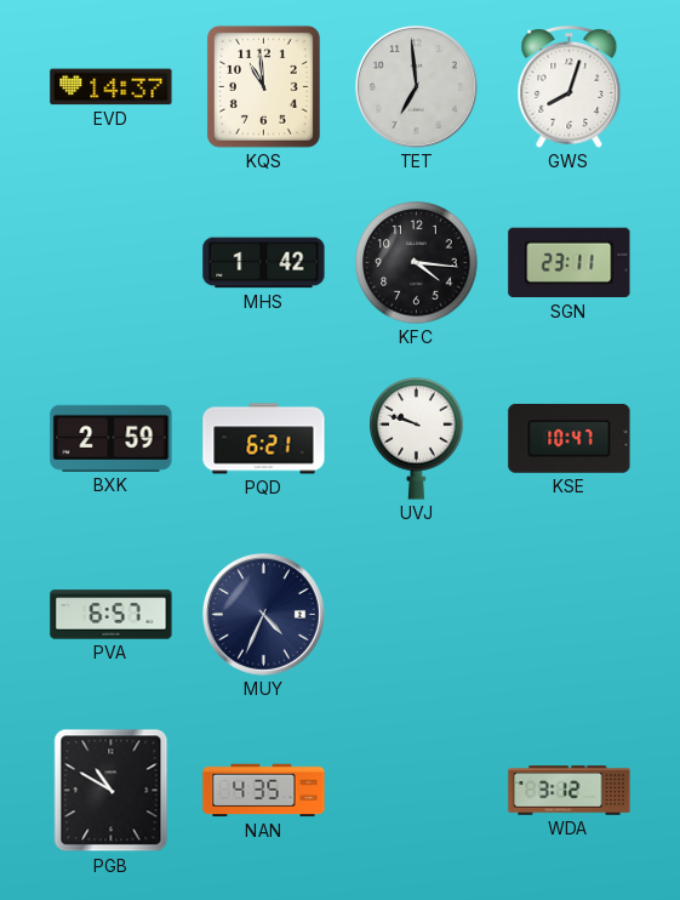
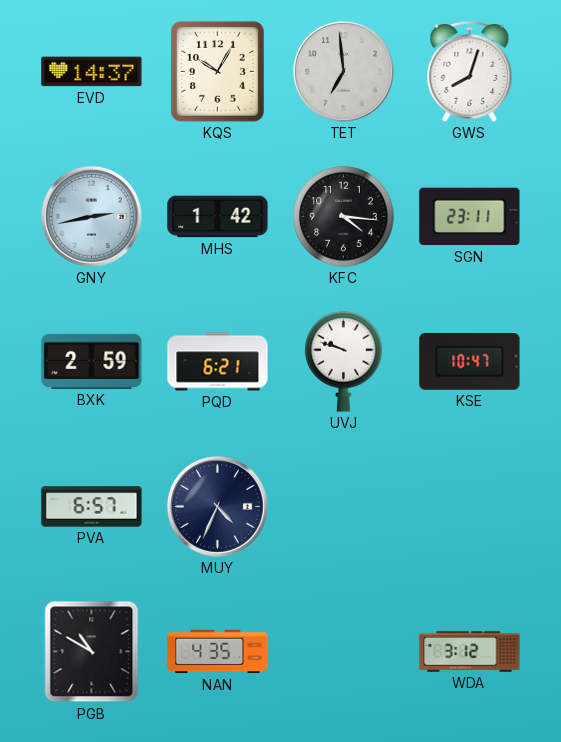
KQS: 10:59 -> 10:05 (217, 71)
GNY: none -> 2:43 (91, 216)
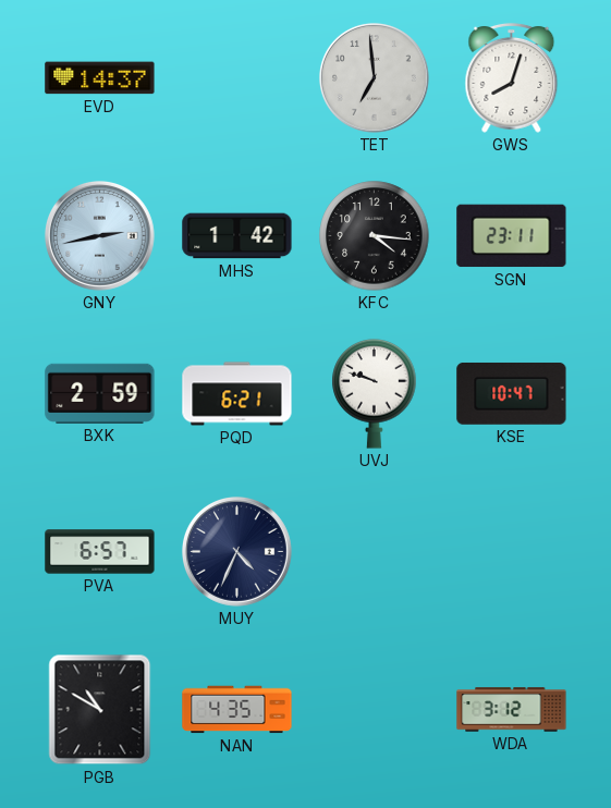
KQS: 10:05 -> none (217, 71)
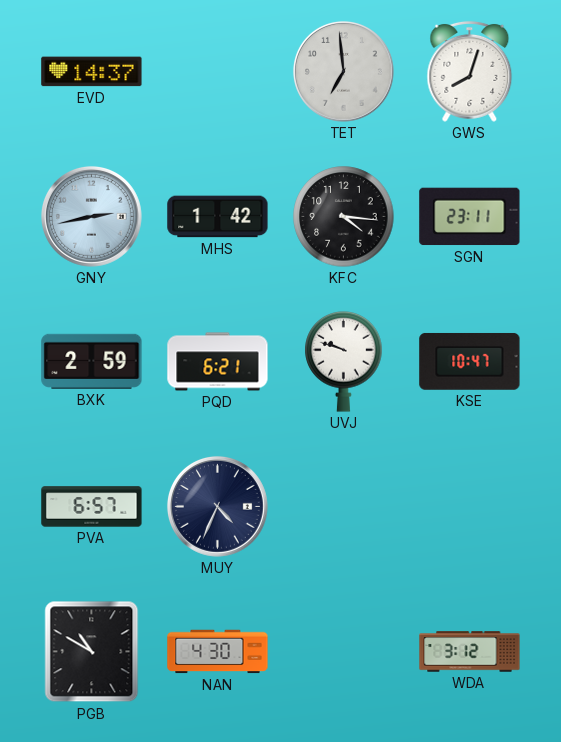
NAN: 4:35 -> 4:30 (218, 652)
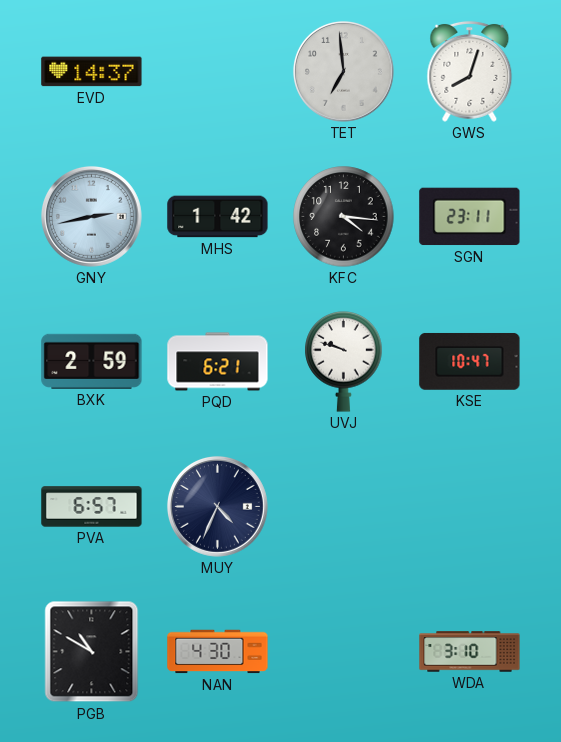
WDA: 3:12 -> 3:10 (470, 652)
